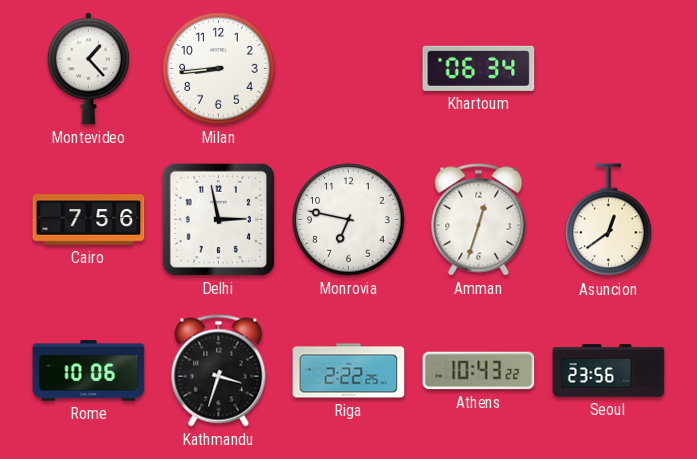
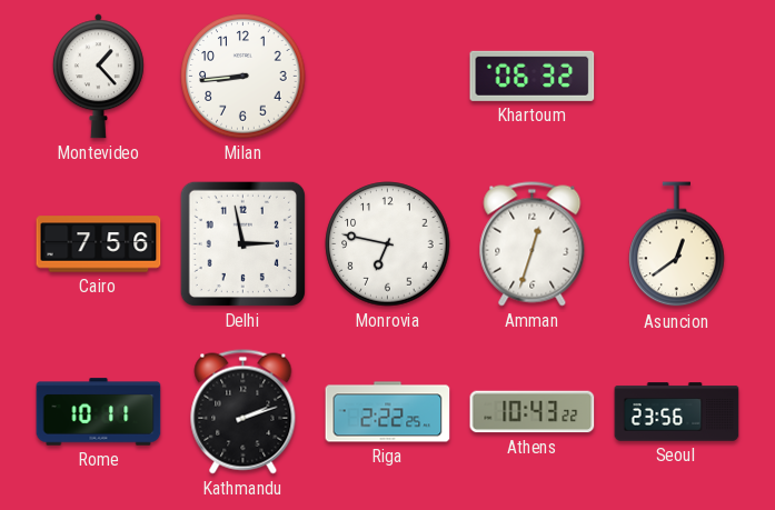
Khartoum: 06:34 -> 06:32 (533, 76)
Rome: 10:06 -> 10:11 (99, 412)
Kathmandu: 3:33 -> 2:12 (244, 412)
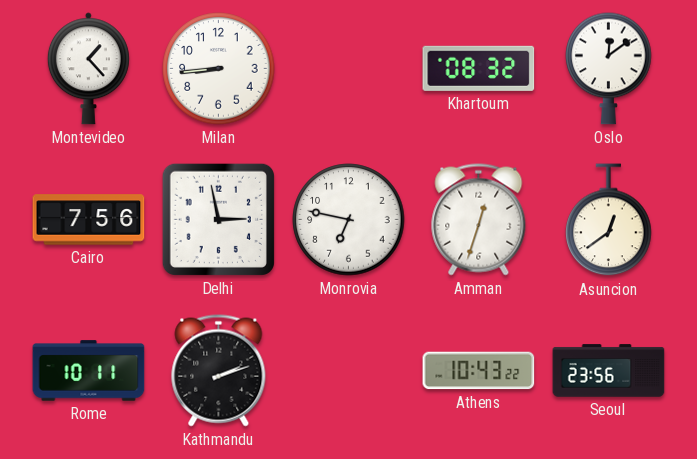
Khartoum: 06:32 -> 08:32 (479, 68)
Oslo: none -> 12:09 (609, 68)
Riga: 2:22 -> none (388, 412)
